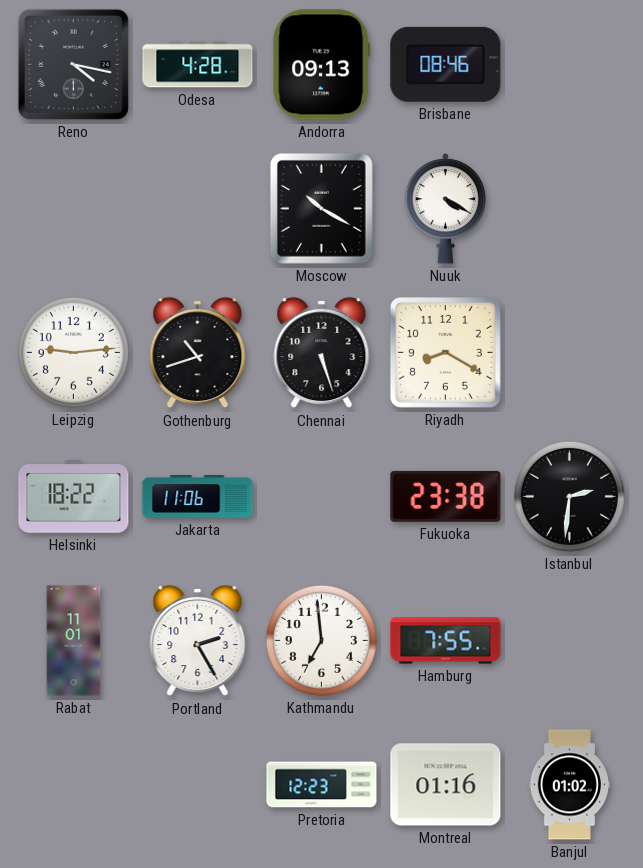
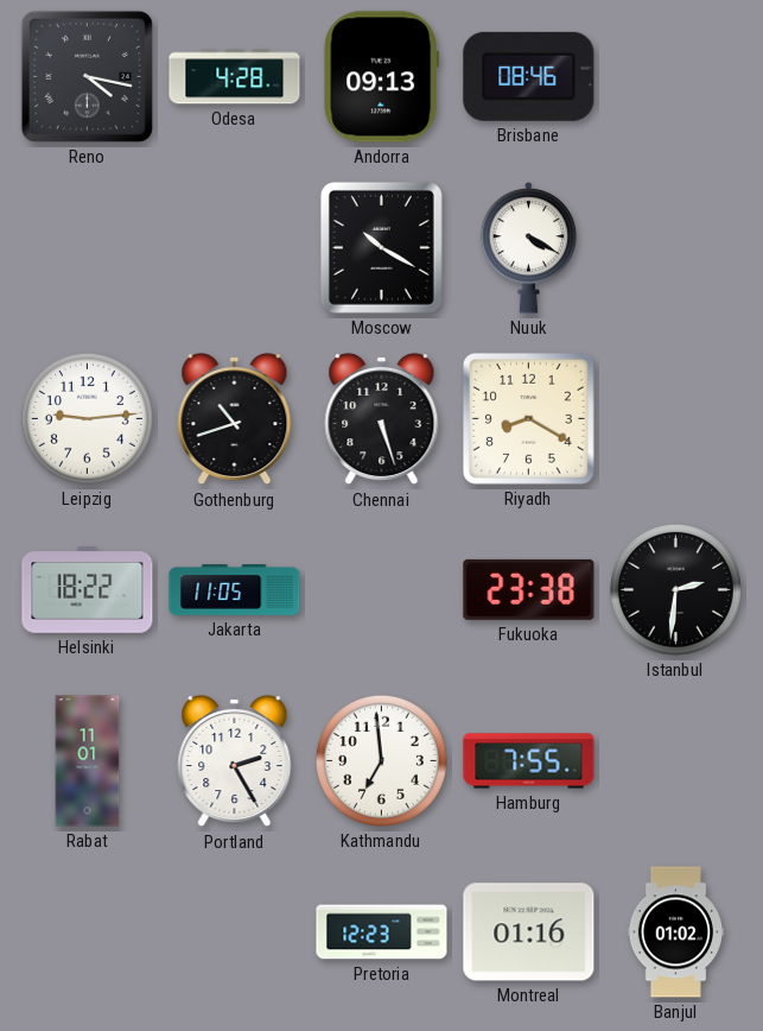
Jakarta: 11:06 -> 11:05 (235, 590)
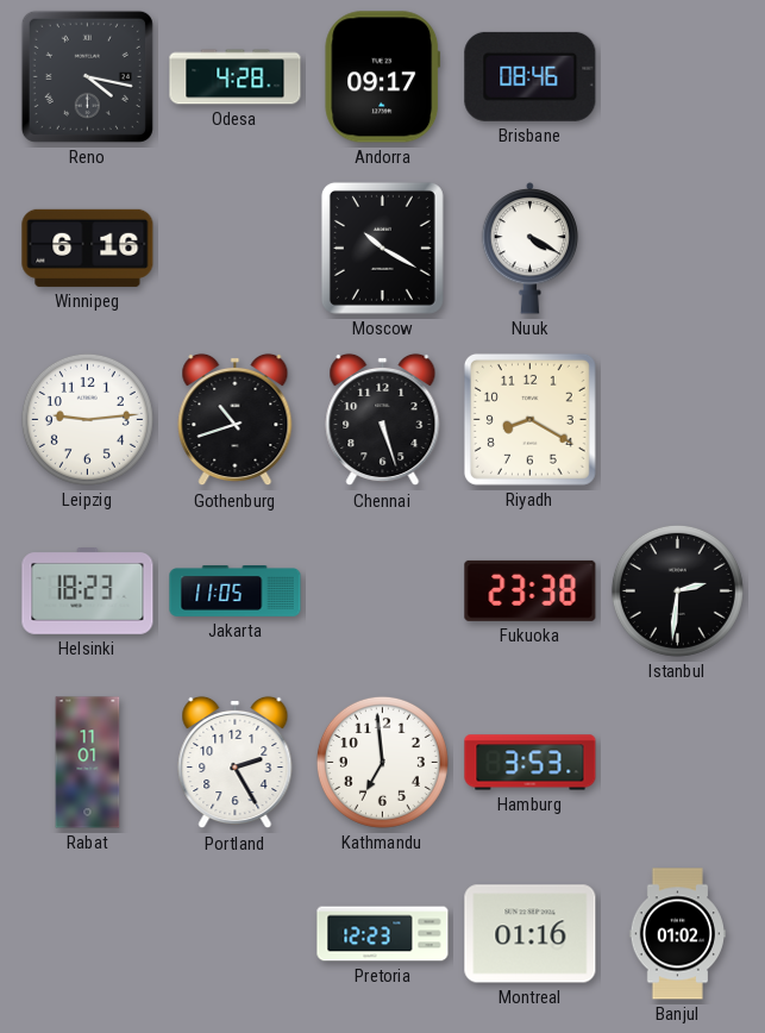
Andorra: 09:13 -> 09:17 (383, 77)
Winnipeg: none -> 6:16 (88, 248)
Helsinki: 18:22 -> 18:23 (88, 591)
Hamburg: 7:55 -> 3:53 (531, 763)
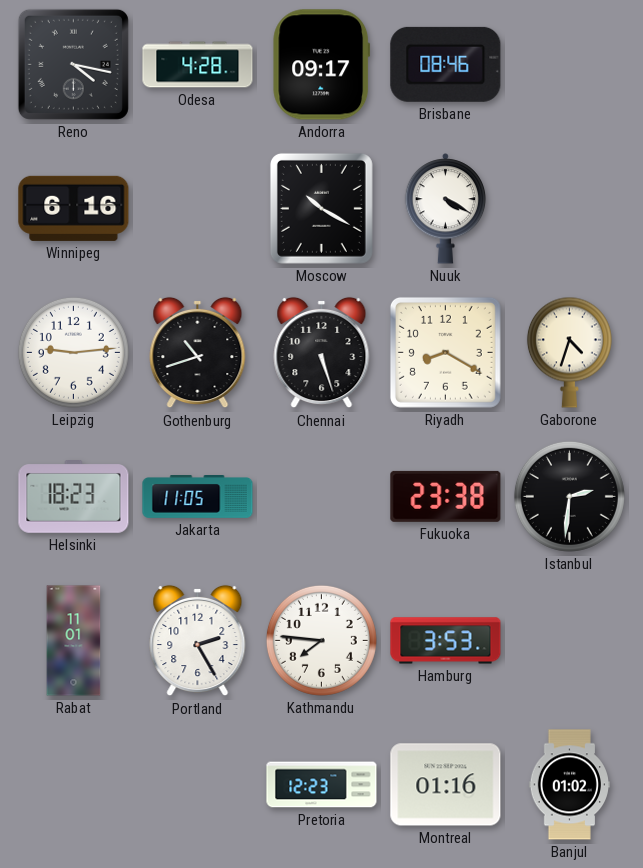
Gaborone: none -> 4:33 (569, 352)
Kathmandu: 6:59 -> 7:46 (321, 640)
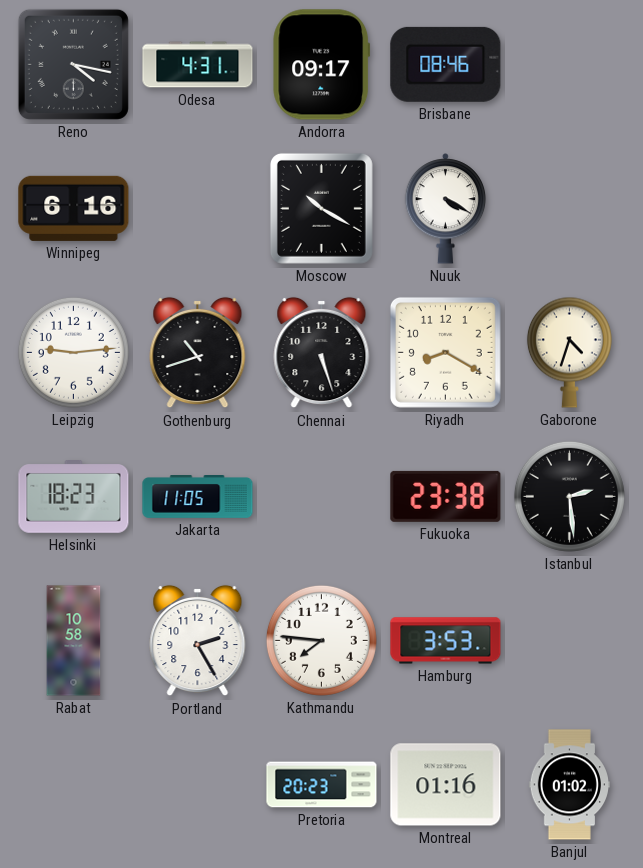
Odesa: 4:28 -> 4:31 (198, 65)
Istanbul: 2:31 -> 2:29 (569, 496)
Rabat: 11:01 -> 10:58 (74, 641)
Pretoria: 12:23 -> 20:23 (322, 785)
